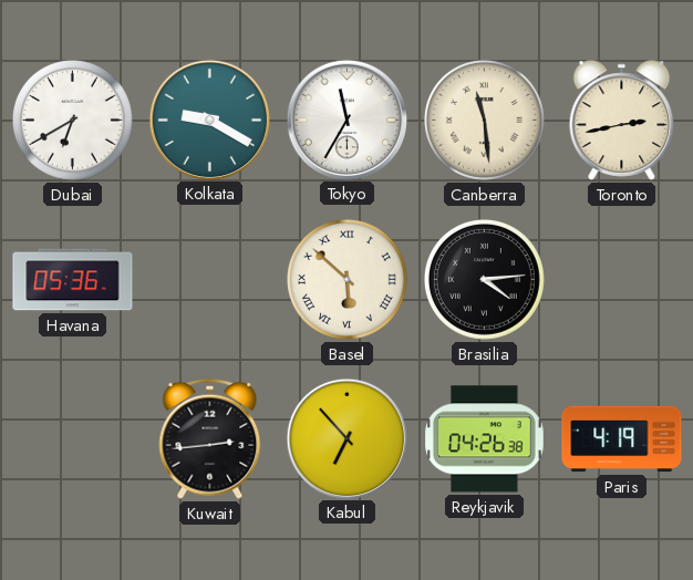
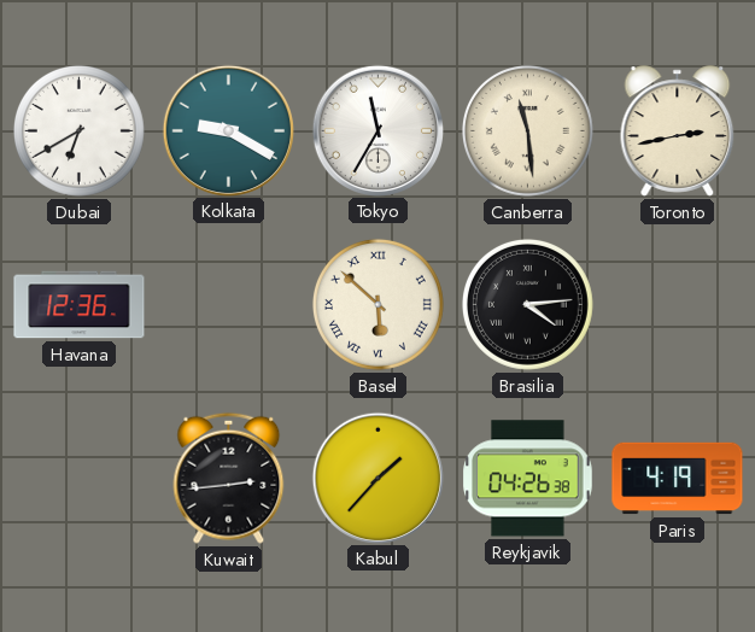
Havana: 05:36 -> 12:36 (80, 305)
Kabul: 6:53 -> 1:37 (377, 478)
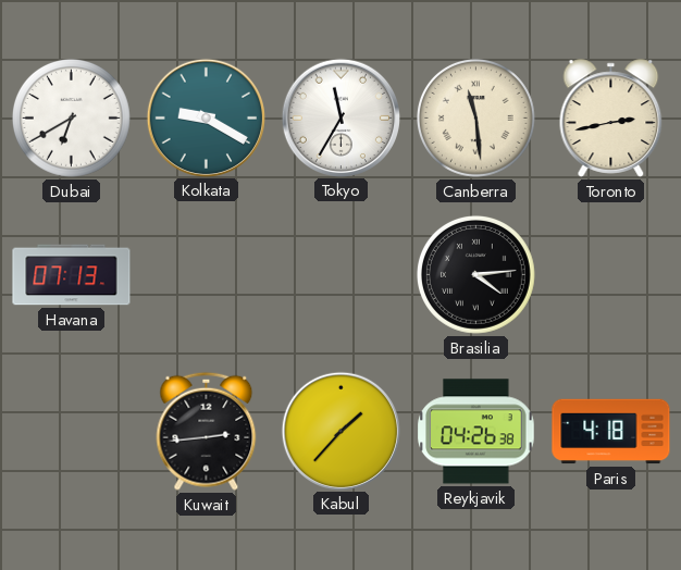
Havana: 12:36 -> 07:13 (72, 275)
Basel: 5:52 -> none (377, 304)
Paris: 4:19 -> 4:18 (611, 432)
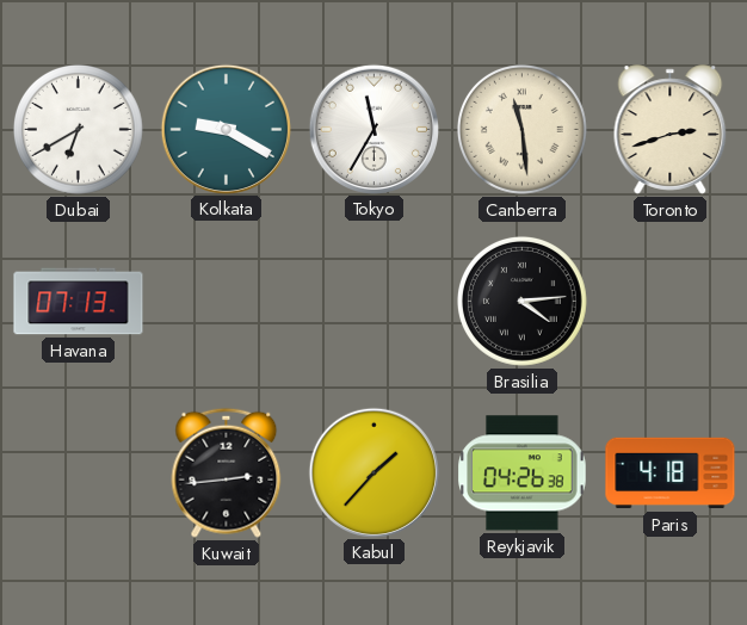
Toronto: 2:43 -> 2:42 (671, 130)
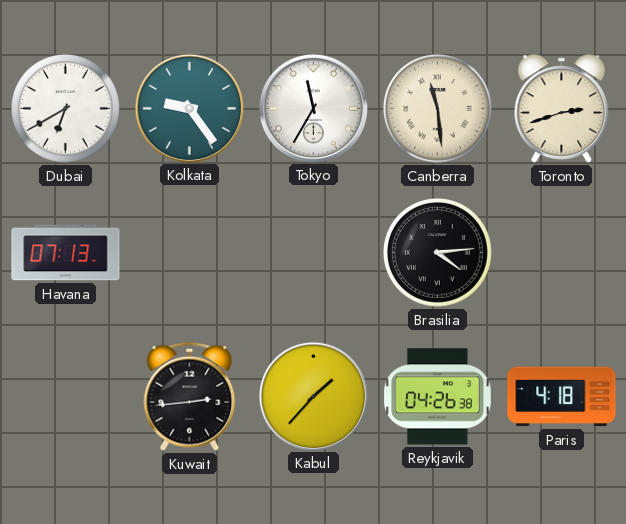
Kolkata: 9:20 -> 9:24 (189, 108)
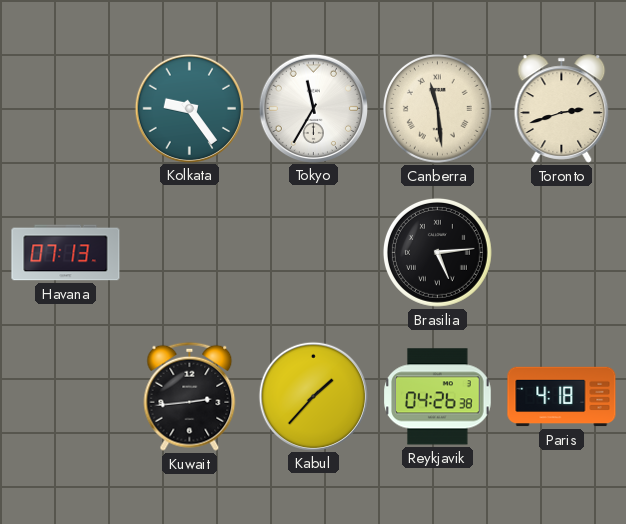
Dubai: 6:40 -> none (65, 108)
Brasilia: 4:14 -> 5:14 (437, 252)
